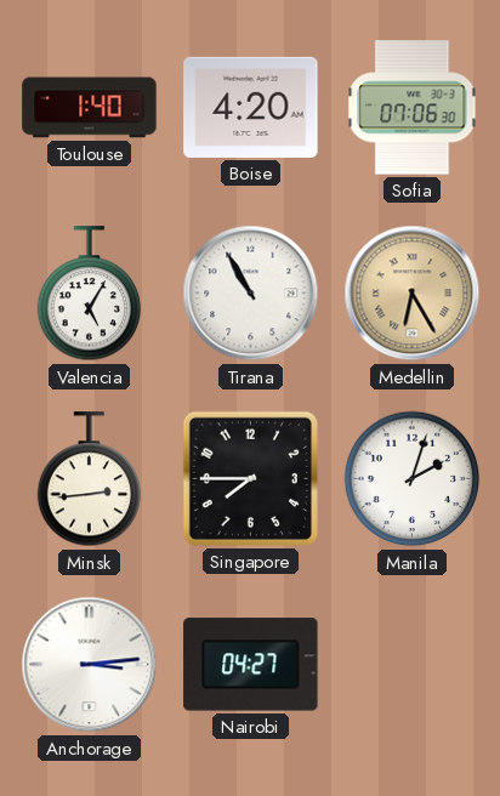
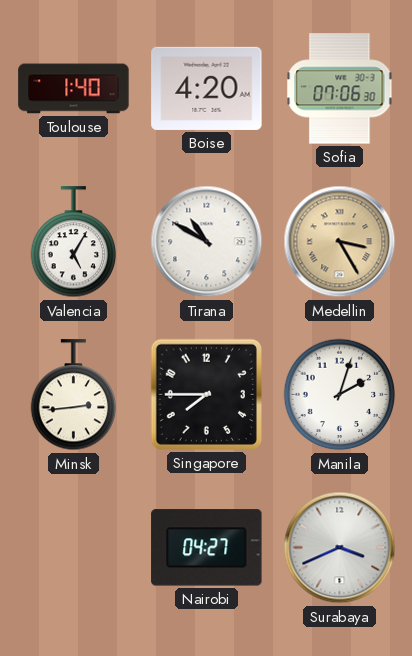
Tirana: 10:55 -> 10:50 (207, 242)
Medellin: 6:25 -> 3:25 (340, 242)
Anchorage: 3:14 -> none (90, 665)
Surabaya: none -> 3:41 (340, 548)
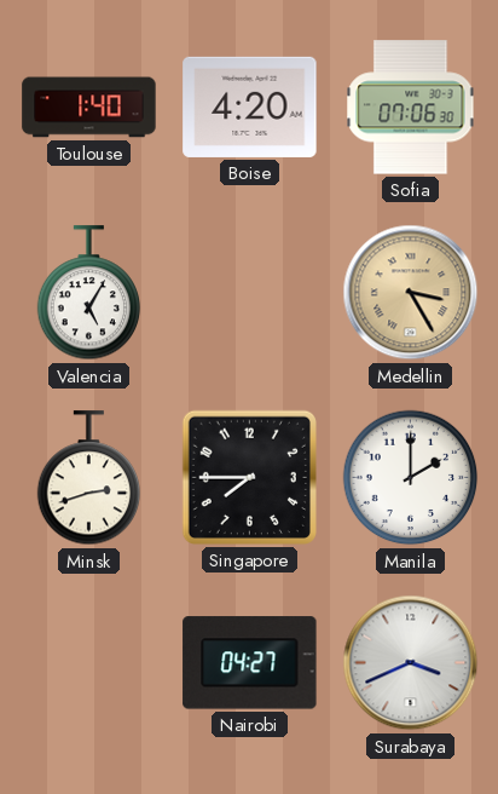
Tirana: 10:50 -> none (207, 242)
Minsk: 2:44 -> 2:42 (89, 478)
Manila: 2:03 -> 2:00 (411, 478)
